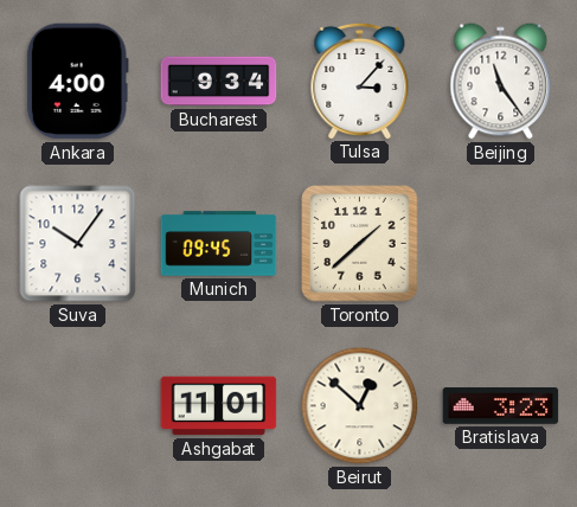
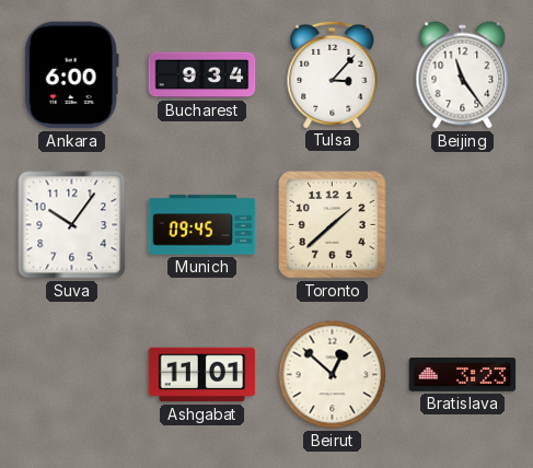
Ankara: 4:00 -> 6:00 (71, 75)
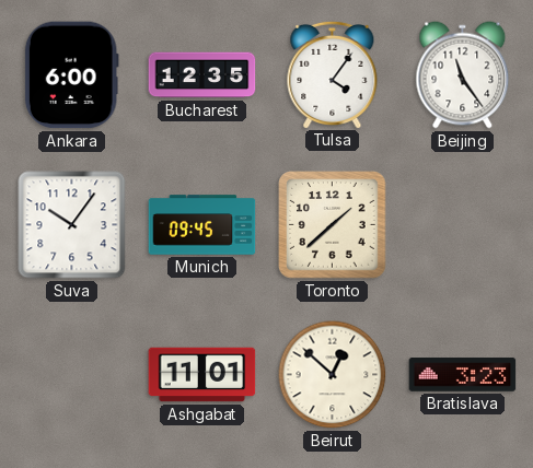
Bucharest: 9:34 -> 12:35 (202, 75)
Tulsa: 3:07 -> 4:06 (333, 74)
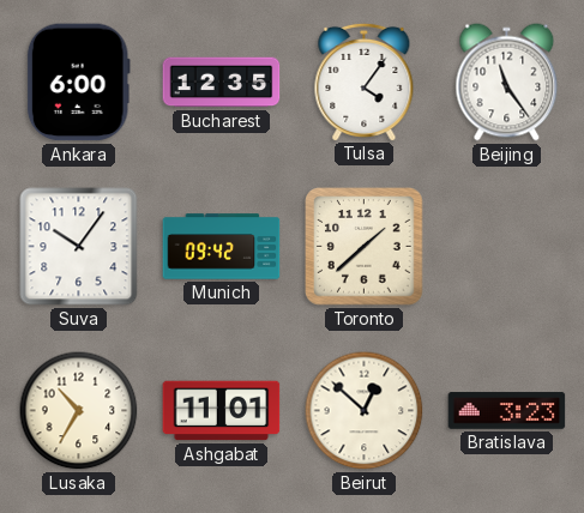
Munich: 09:45 -> 09:42 (222, 247)
Lusaka: none -> 10:35 (79, 411)
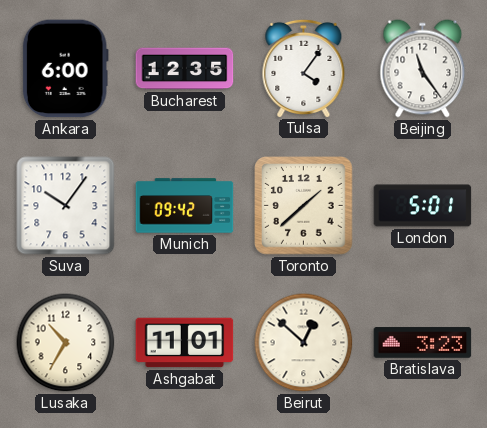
London: none -> 5:01 (423, 206)
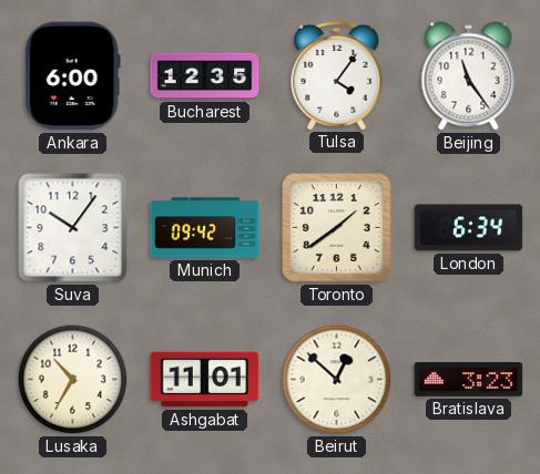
Toronto: 1:38 -> 1:39 (337, 228)
London: 5:01 -> 6:34 (469, 228)
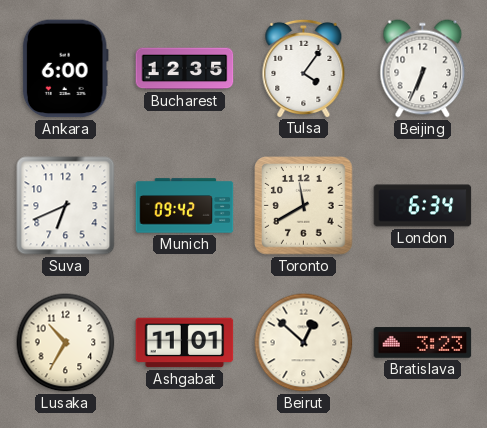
Beijing: 11:24 -> 6:34 (423, 69)
Suva: 10:06 -> 6:41 (66, 206)
Toronto: 1:39 -> 11:40 (304, 206)
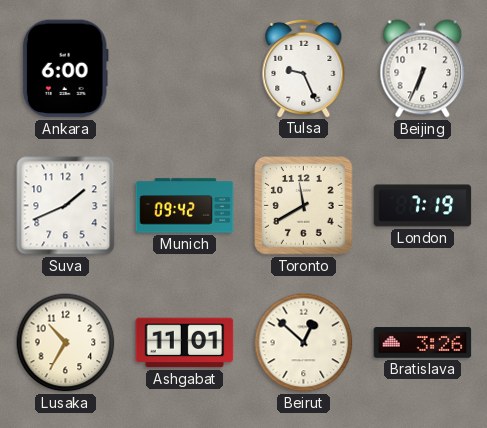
Bucharest: 12:35 -> none (185, 69)
Tulsa: 4:06 -> 9:26 (304, 68)
Suva: 6:41 -> 1:41 (66, 206)
London: 6:34 -> 7:19 (423, 206)
Bratislava: 3:23 -> 3:26 (423, 343)
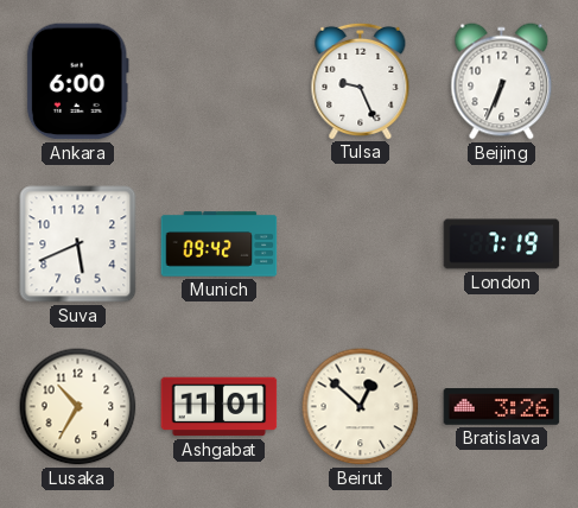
Suva: 1:41 -> 5:41 (78, 245)
Toronto: 11:40 -> none (304, 206)
